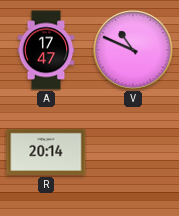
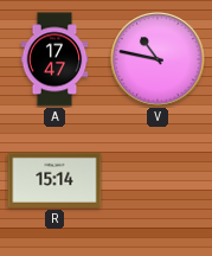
V: 10:49 -> 10:47 (158, 59)
R: 20:14 -> 15:14 (54, 180)
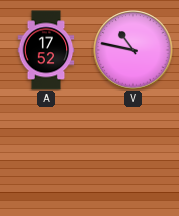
A: 17:47 -> 17:52 (46, 50)
R: 15:14 -> none (54, 180)
